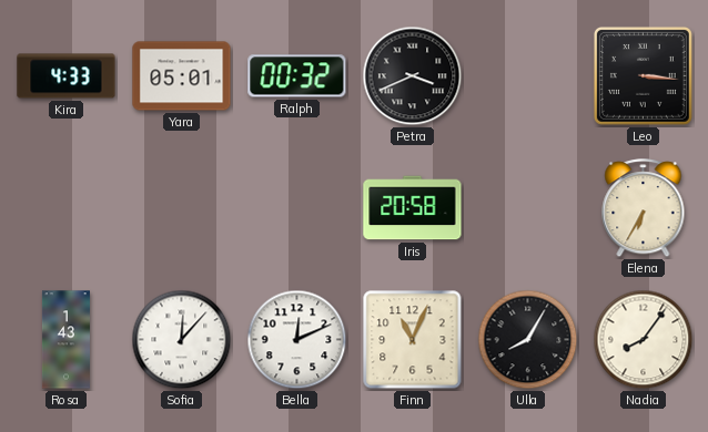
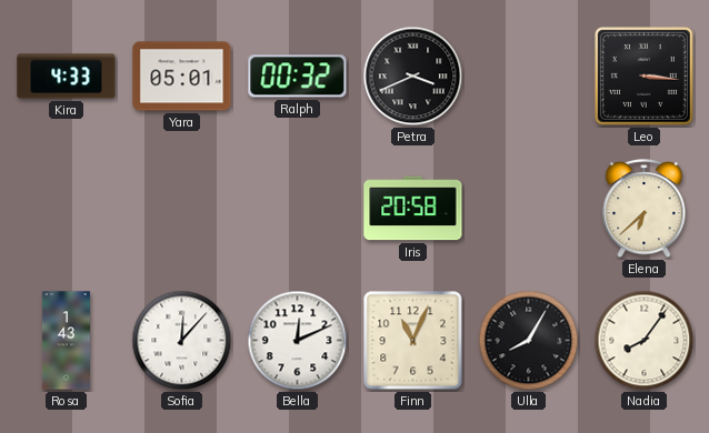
Elena: 6:35 -> 6:38 (645, 209)
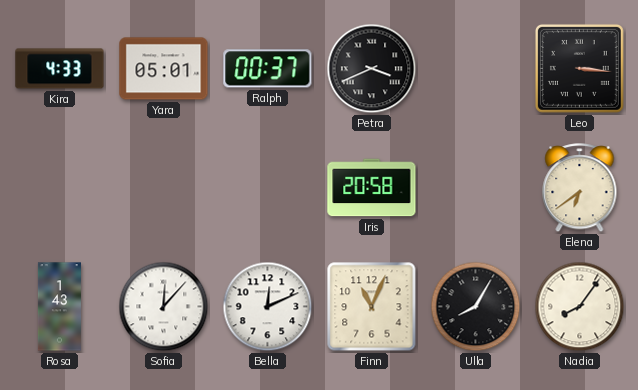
Ralph: 00:32 -> 00:37 (268, 69)
Elena: 6:38 -> 6:39 (580, 188)
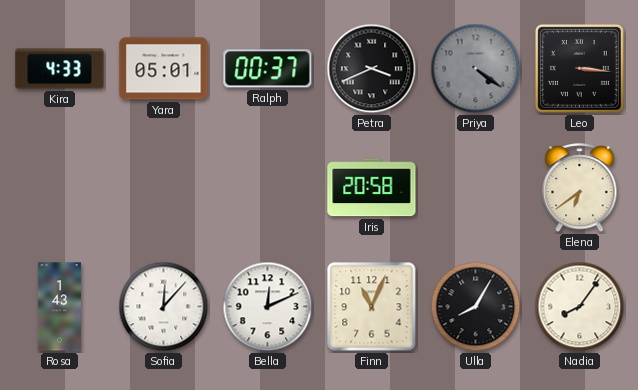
Priya: none -> 4:21 (476, 69)
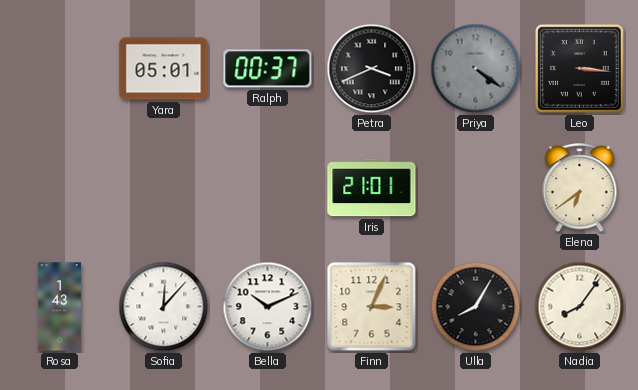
Kira: 4:33 -> none (60, 69)
Iris: 20:58 -> 21:01 (372, 188)
Bella: 12:11 -> 10:11 (268, 307)
Finn: 11:04 -> 3:04 (372, 307)
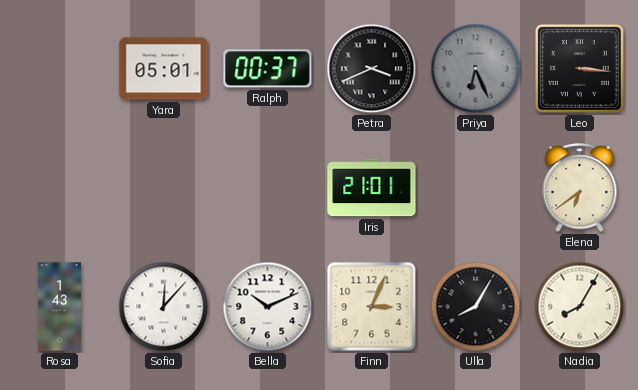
Priya: 4:21 -> 6:26 (476, 69)
Nadia: 8:06 -> 8:05 (580, 307)
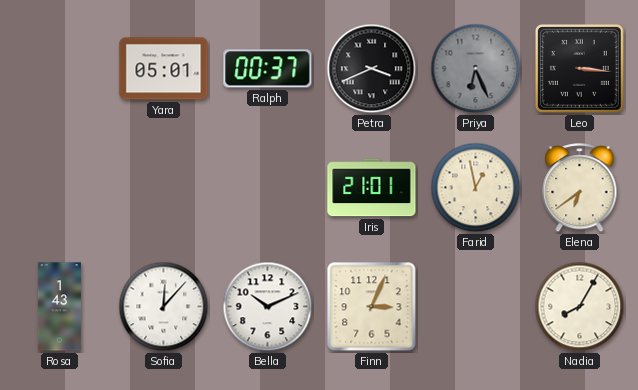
Farid: none -> 12:58 (476, 188)
Ulla: 8:05 -> none (476, 307)
